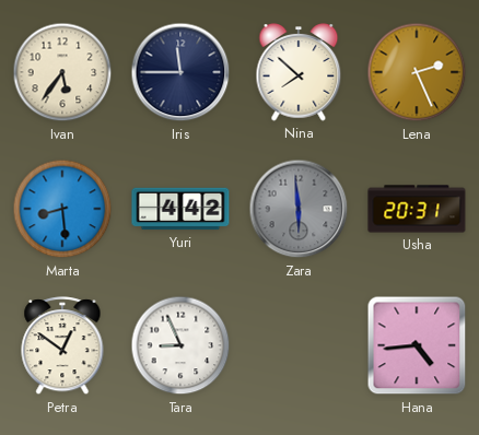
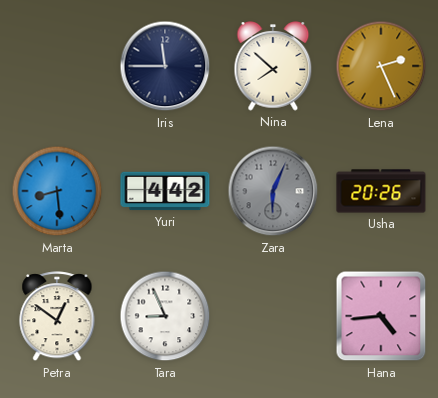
Ivan: 5:36 -> none (62, 72)
Zara: 5:59 -> 6:04 (273, 191)
Usha: 20:31 -> 20:26 (381, 191)
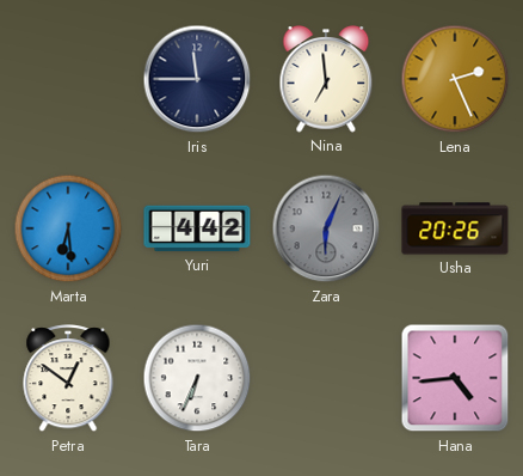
Nina: 7:52 -> 6:59 (326, 79)
Marta: 8:29 -> 6:29 (68, 228)
Tara: 8:56 -> 6:34 (197, 378)
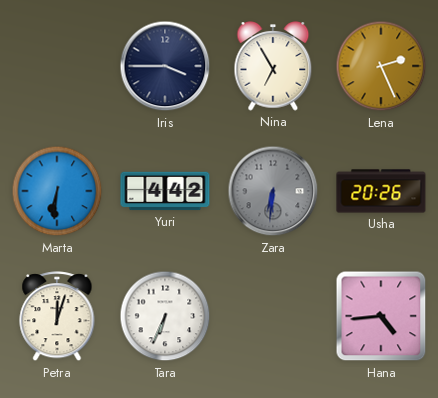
Iris: 11:45 -> 3:45 (165, 66)
Nina: 6:59 -> 6:55 (273, 66)
Marta: 6:29 -> 6:31 (57, 191)
Zara: 6:04 -> 6:31 (273, 191)
Petra: 12:51 -> 12:03 (57, 317)
